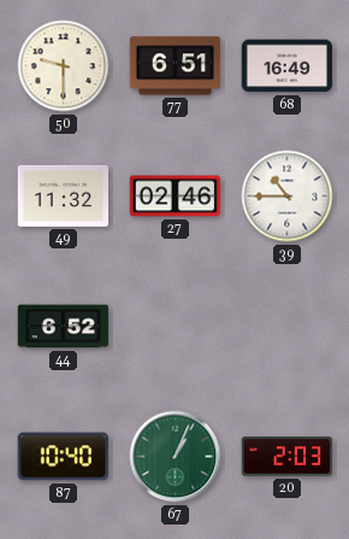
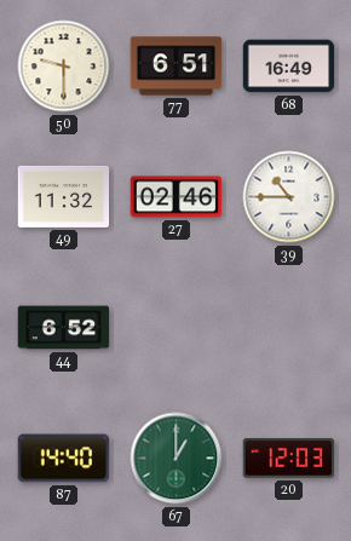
87: 10:40 -> 14:40 (64, 459)
67: 1:04 -> 1:00 (177, 459)
20: 2:03 -> 12:03 (289, 459)
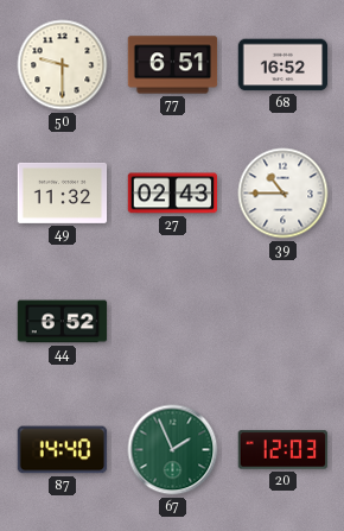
68: 16:49 -> 16:52 (284, 65)
27: 02:46 -> 02:43 (173, 194)
67: 1:00 -> 1:56 (173, 450)
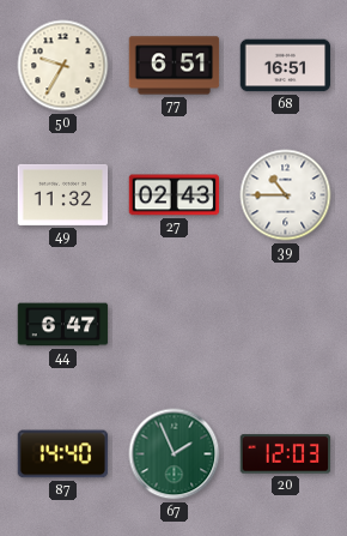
50: 9:30 -> 9:35 (63, 66)
68: 16:52 -> 16:51 (286, 66)
44: 6:52 -> 6:47 (63, 325)
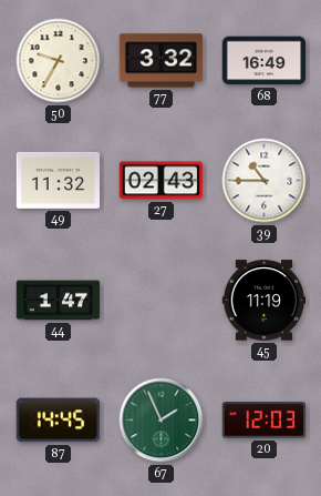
77: 6:51 -> 3:32 (162, 61)
68: 16:51 -> 16:49 (265, 61)
44: 6:47 -> 1:47 (59, 301)
45: none -> 11:19 (265, 301)
87: 14:40 -> 14:45 (59, 421)
